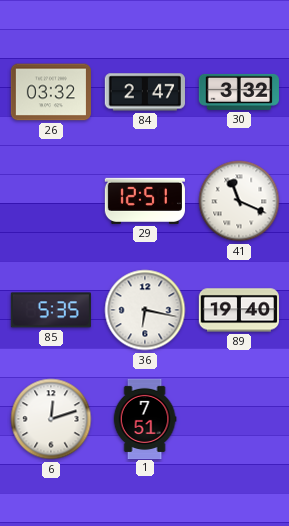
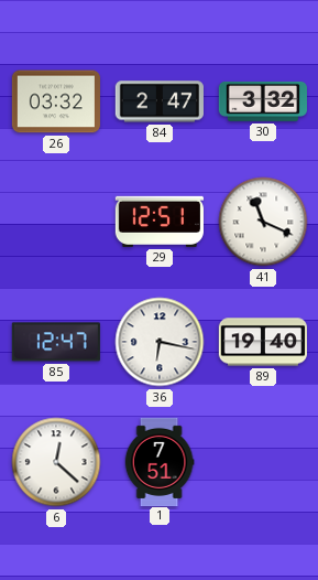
85: 5:35 -> 12:47 (56, 342)
6: 12:12 -> 12:22 (56, 462)
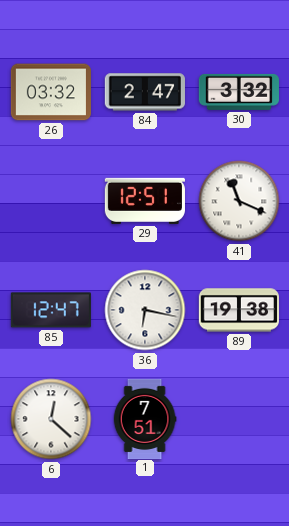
89: 19:40 -> 19:38 (238, 310)
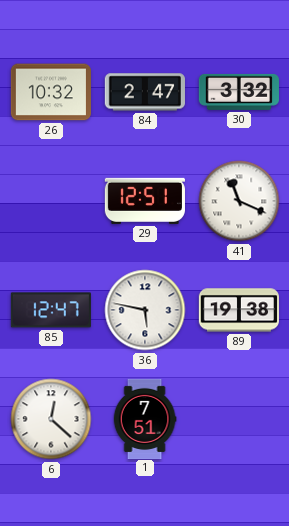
26: 03:32 -> 10:32 (51, 92)
36: 6:17 -> 5:47 (145, 310)
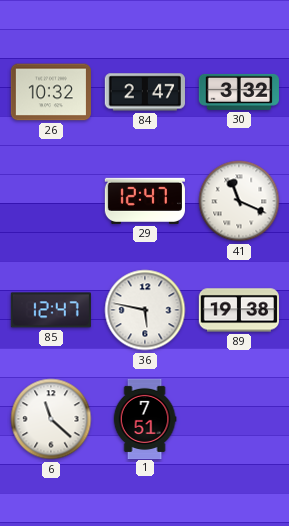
29: 12:51 -> 12:47 (145, 201)
6: 12:22 -> 11:22 (51, 419)
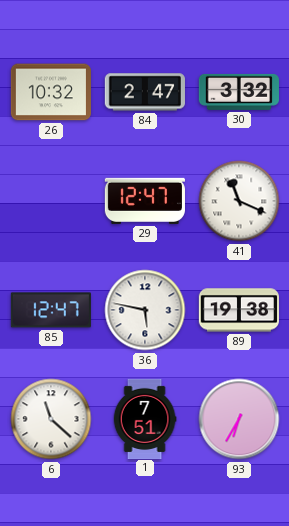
93: none -> 6:35 (239, 419)
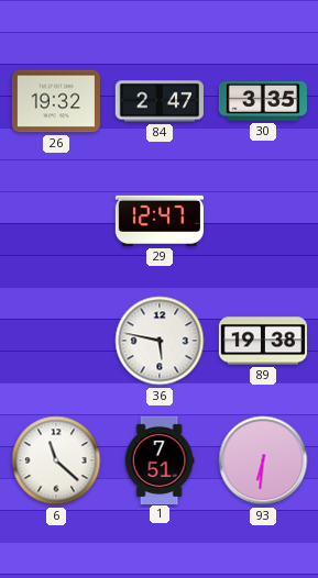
26: 10:32 -> 19:32 (56, 101)
30: 3:32 -> 3:35 (263, 101)
41: 11:19 -> none (239, 201)
85: 12:47 -> none (51, 310)
93: 6:35 -> 6:31 (263, 460)
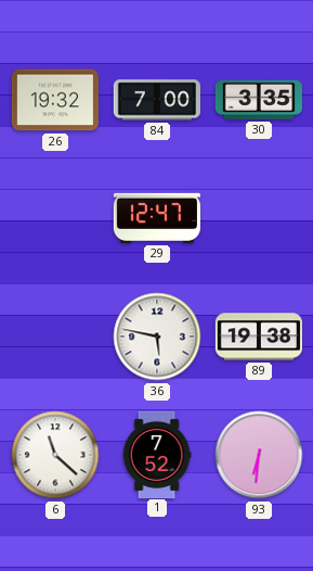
84: 2:47 -> 7:00 (157, 100)
1: 7:51 -> 7:52 (157, 454)
